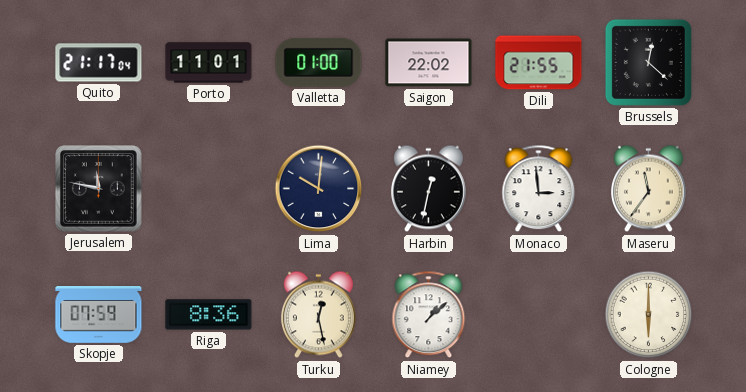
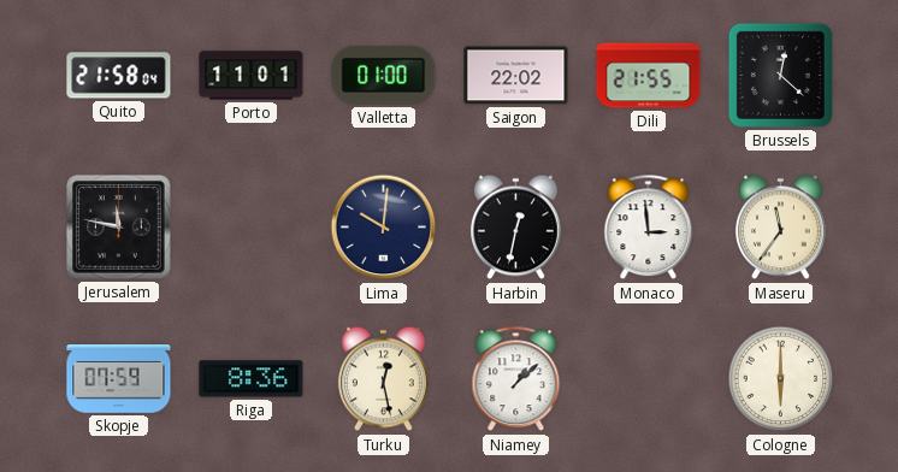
Quito: 21:17 -> 21:58 (119, 76)
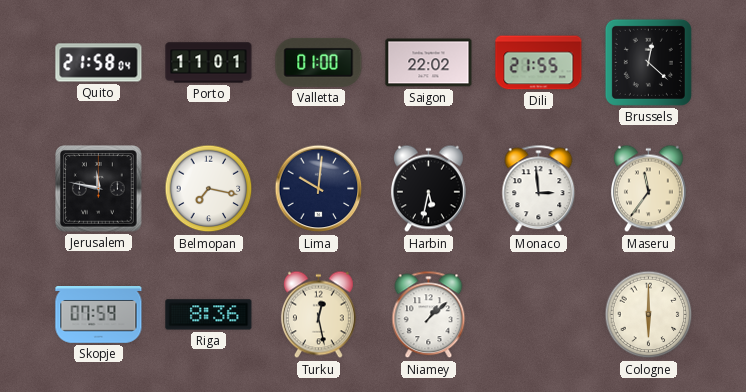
Belmopan: none -> 7:17 (209, 189)
Harbin: 12:32 -> 5:32 (428, 189)
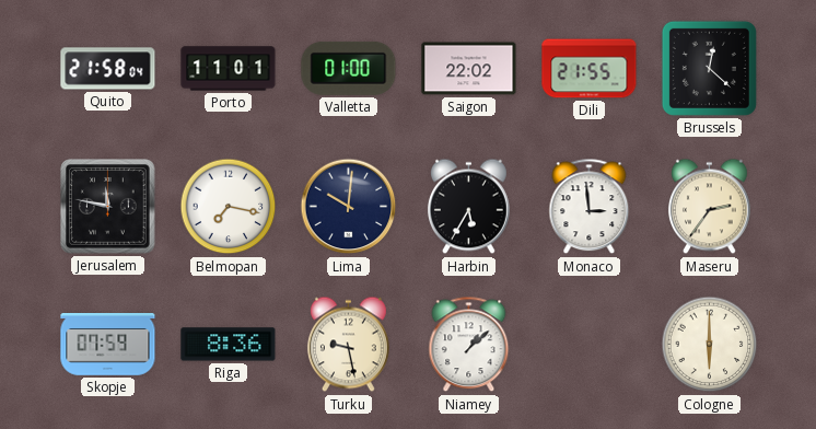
Harbin: 5:32 -> 5:35 (468, 207)
Maseru: 11:36 -> 2:36 (709, 207)
Turku: 12:28 -> 9:28 (348, 345)
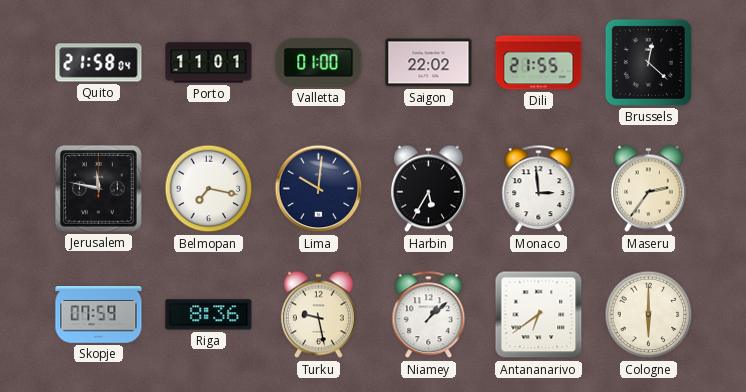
Antananarivo: none -> 6:39 (539, 315)
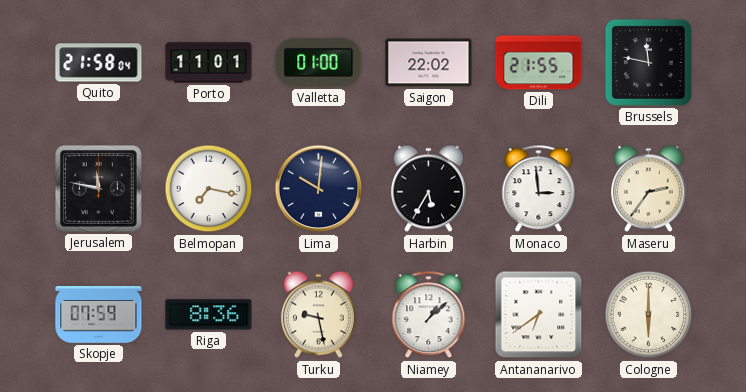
Brussels: 12:22 -> 11:47 (648, 62)
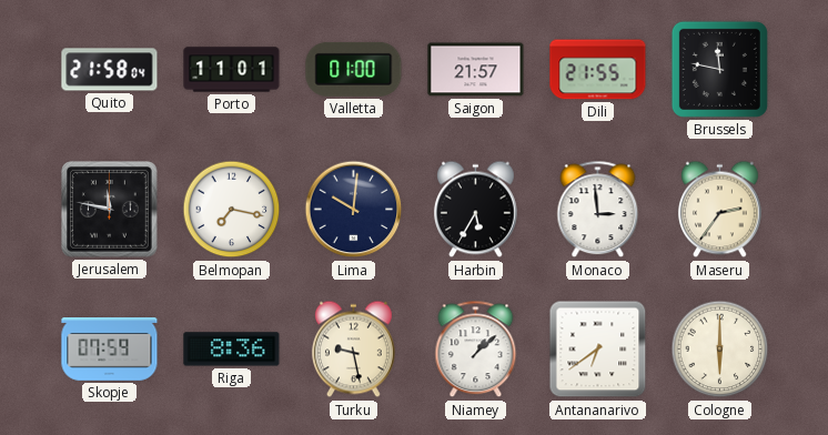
Saigon: 22:02 -> 21:57 (476, 70)
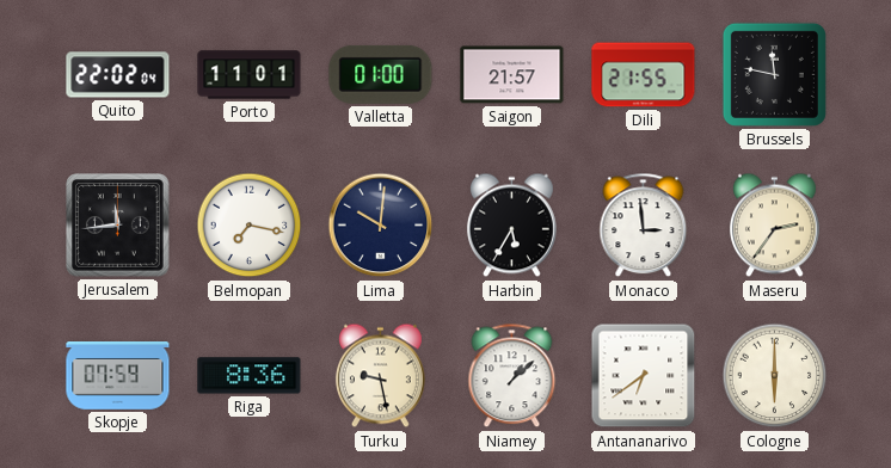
Quito: 21:58 -> 22:02 (118, 75)
Jerusalem: 11:47 -> 11:44 (118, 226)
